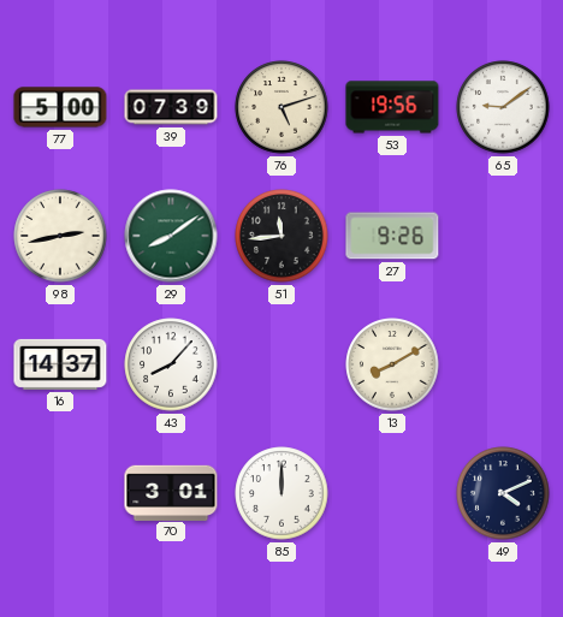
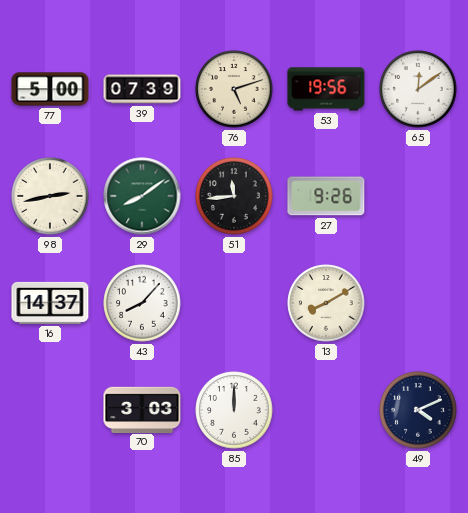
65: 9:09 -> 12:09 (418, 89)
70: 3:01 -> 3:03 (142, 409)
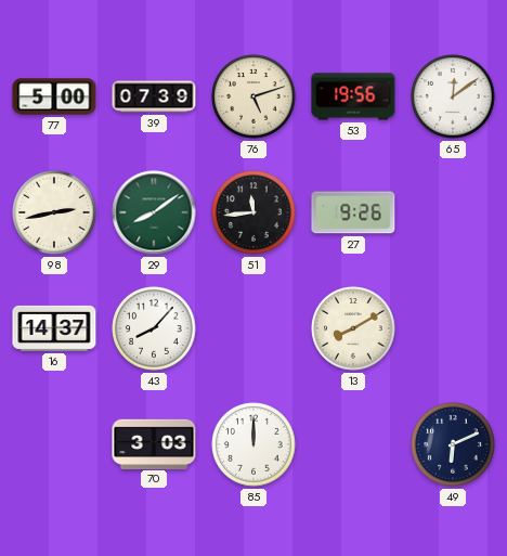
49: 4:11 -> 6:11 (453, 444)
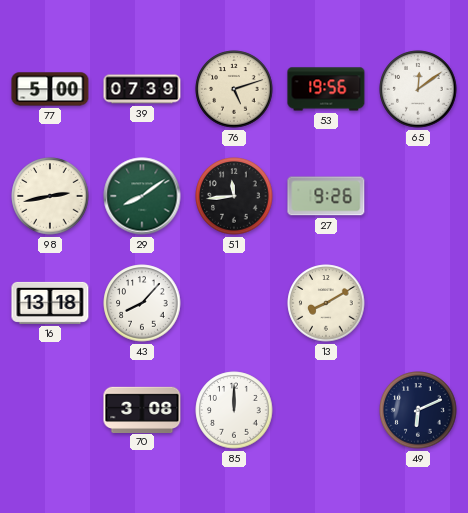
16: 14:37 -> 13:18 (50, 303)
70: 3:03 -> 3:08 (142, 409)
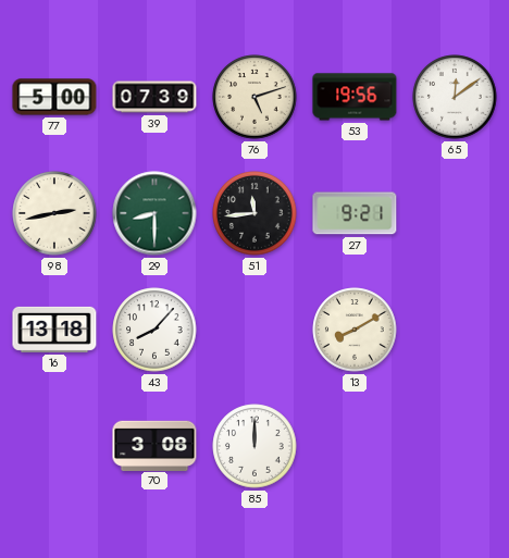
29: 8:09 -> 8:30 (154, 213)
27: 9:26 -> 9:21 (355, 213)
49: 6:11 -> none (418, 410)
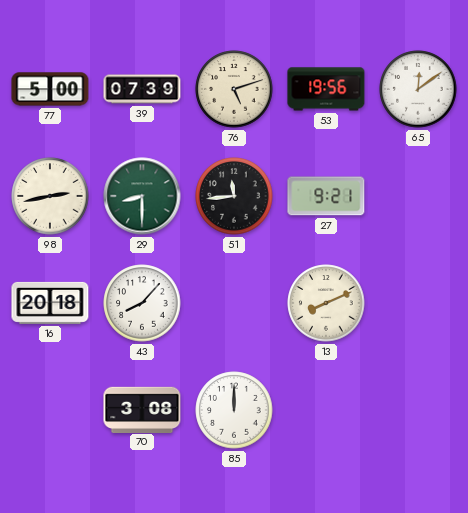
16: 13:18 -> 20:18 (50, 303)
13: 8:10 -> 8:11 (326, 303)
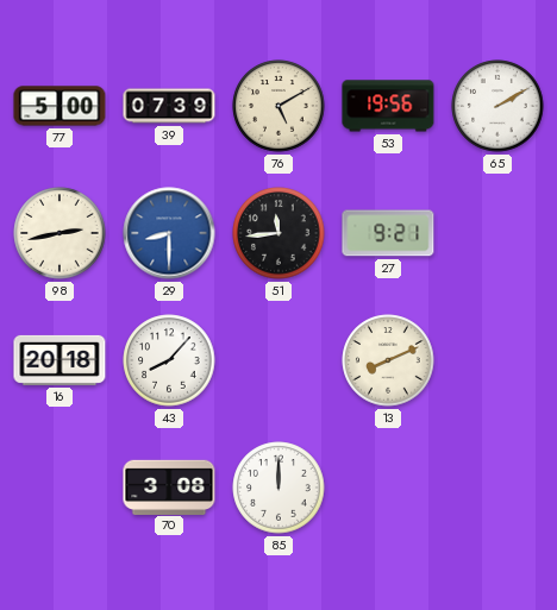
76: 5:12 -> 5:10 (278, 106)
65: 12:09 -> 2:10 (497, 106)
29 dial: green -> blue (169, 233)
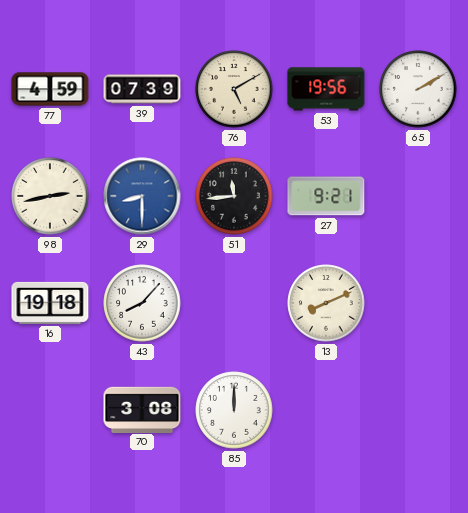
77: 5:00 -> 4:59 (50, 89)
16: 20:18 -> 19:18 (50, 303)
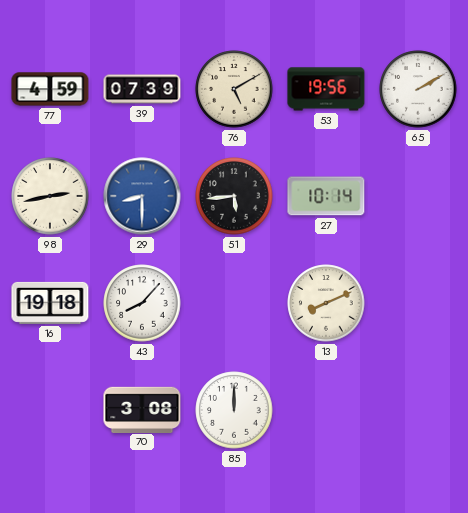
51: 11:44 -> 5:44 (234, 196)
27: 9:21 -> 10:14 (326, 196)
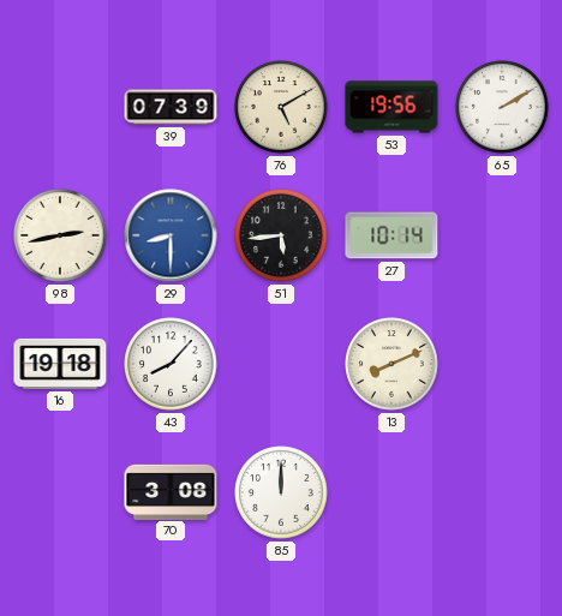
77: 4:59 -> none (50, 89)
